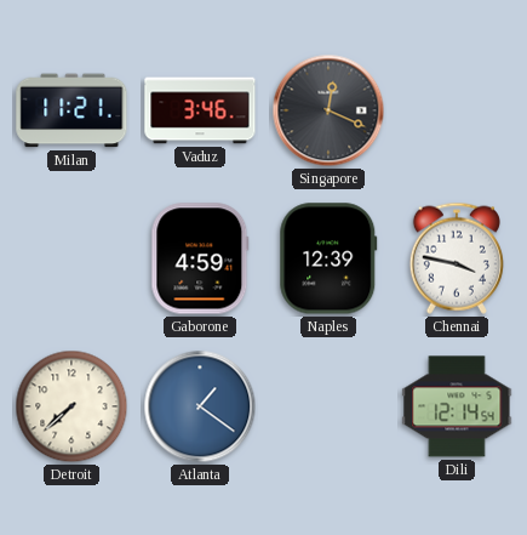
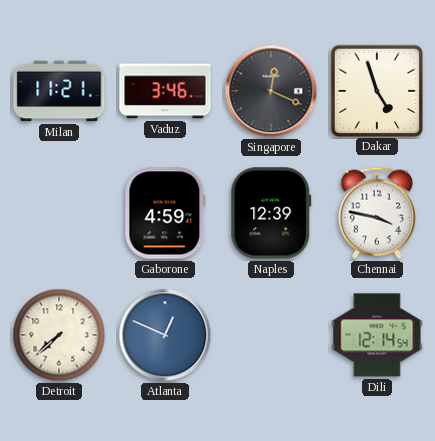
Dakar: none -> 4:57 (376, 90)
Atlanta: 1:21 -> 12:49 (165, 335)
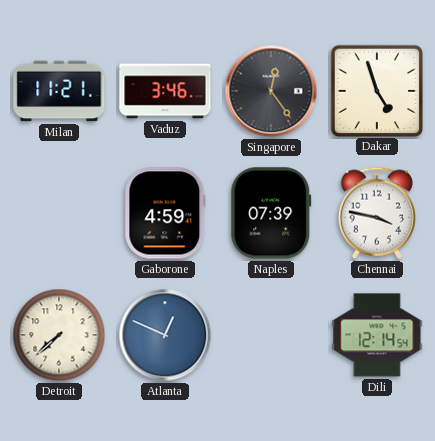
Singapore: 12:19 -> 12:24 (271, 91)
Naples: 12:39 -> 07:39 (271, 213)
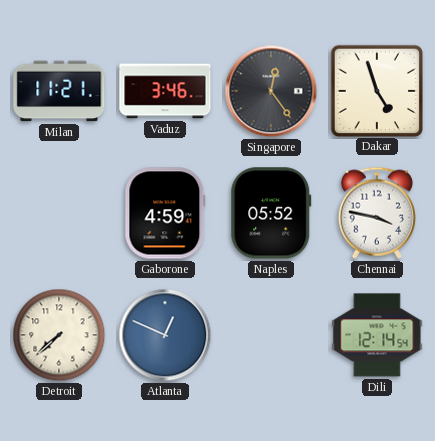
Naples: 07:39 -> 05:52 (271, 213)
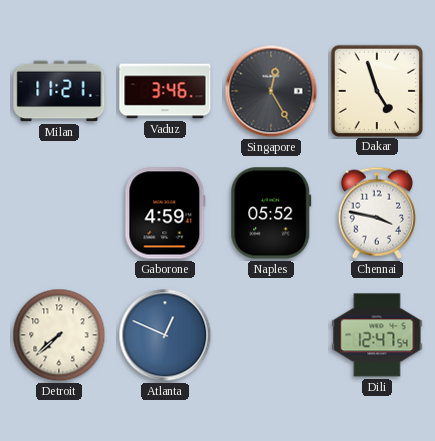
Singapore: 12:24 -> 12:25 (271, 91)
Dili: 12:14 -> 12:47 (377, 335)
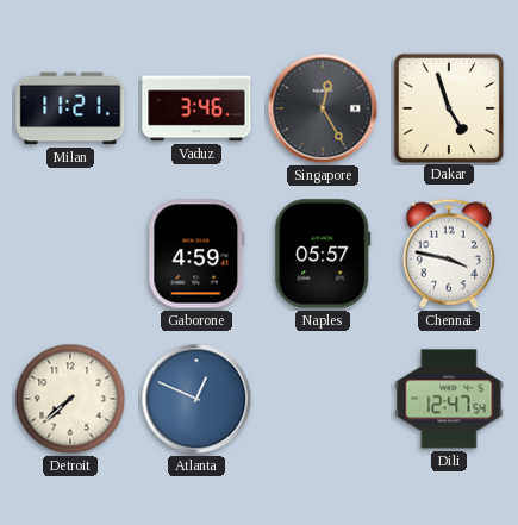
Naples: 05:52 -> 05:57 (323, 254)
